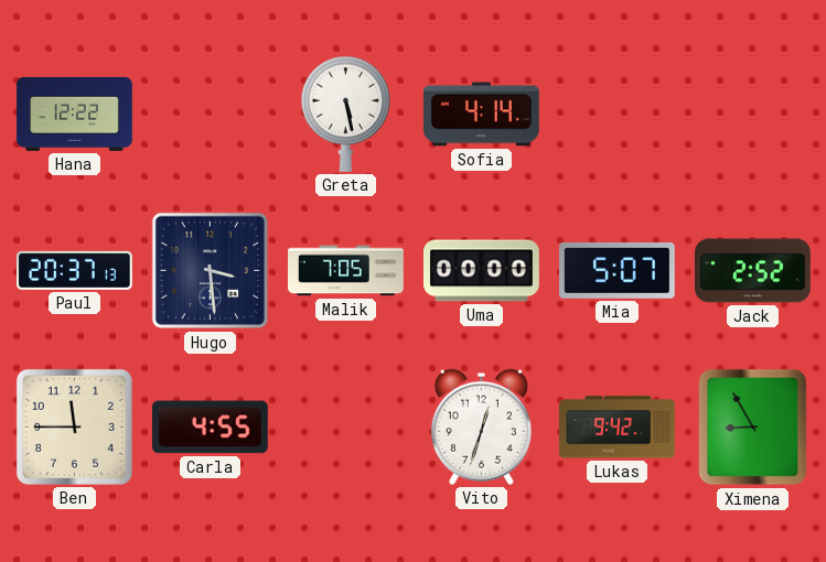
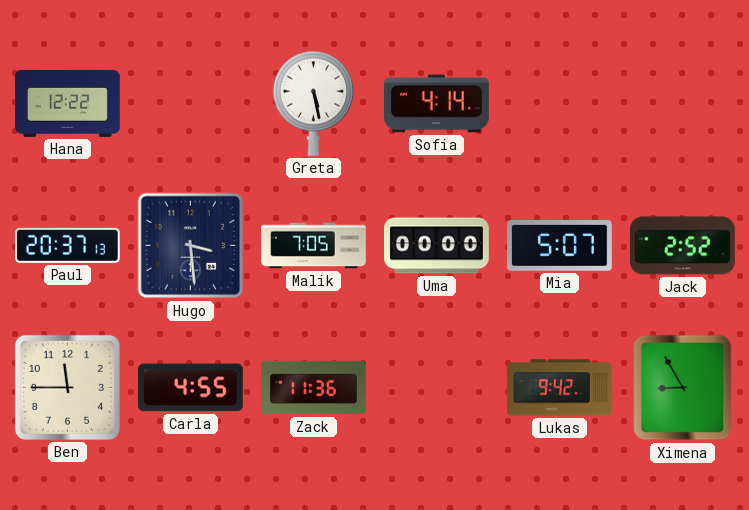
Zack: none -> 11:36 (314, 388)
Vito: 12:33 -> none (481, 426)
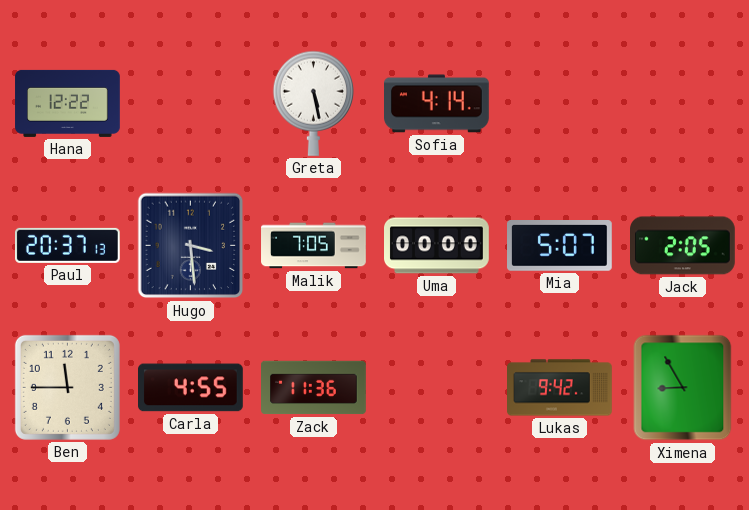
Jack: 2:52 -> 2:05 (683, 246)
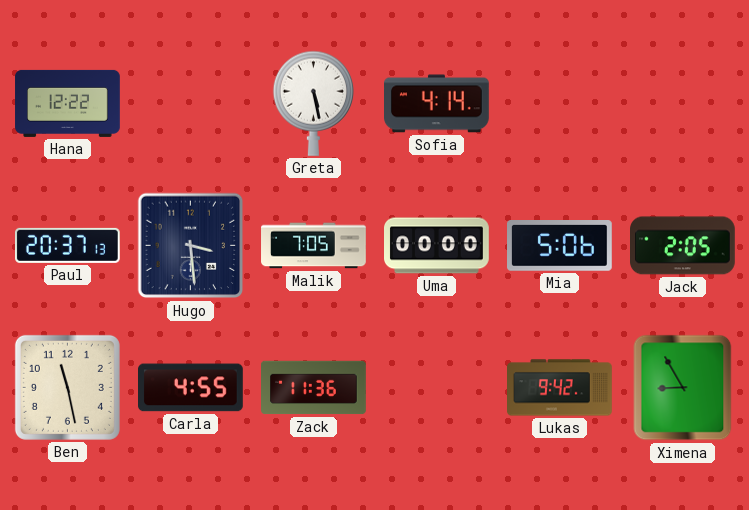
Mia: 5:07 -> 5:06 (560, 246)
Ben: 11:45 -> 11:28 (67, 387)
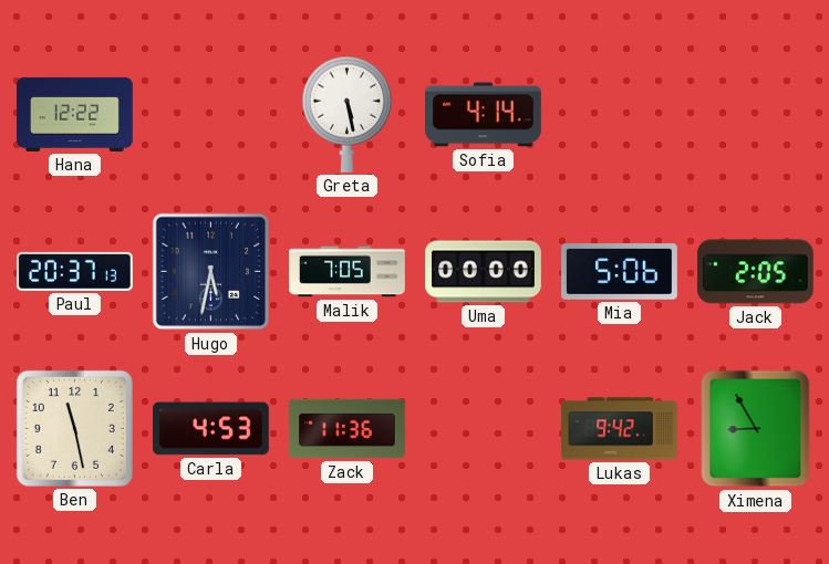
Hugo: 3:29 -> 5:32 (211, 272)
Carla: 4:55 -> 4:53 (211, 429)
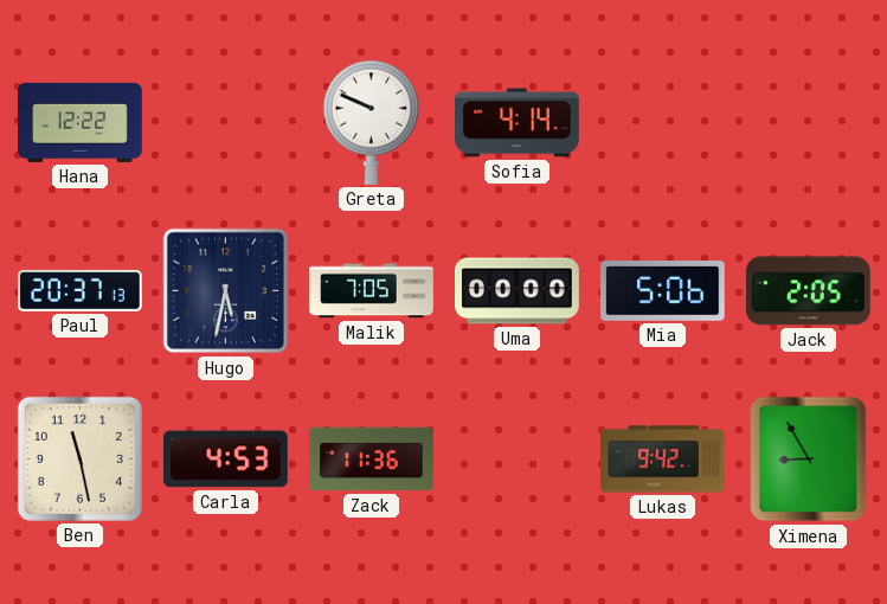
Greta: 5:28 -> 9:49 (371, 122)
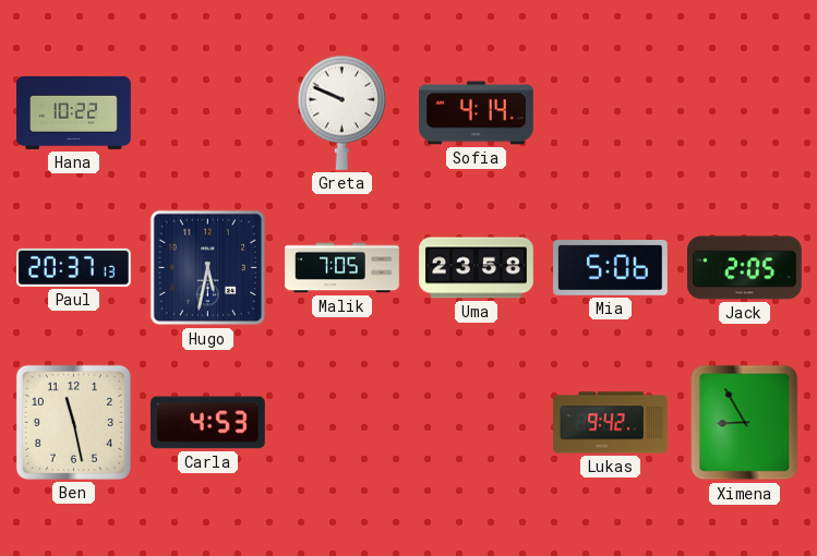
Hana: 12:22 -> 10:22 (74, 112)
Uma: 00:00 -> 23:58 (477, 268)
Zack: 11:36 -> none (372, 460)
